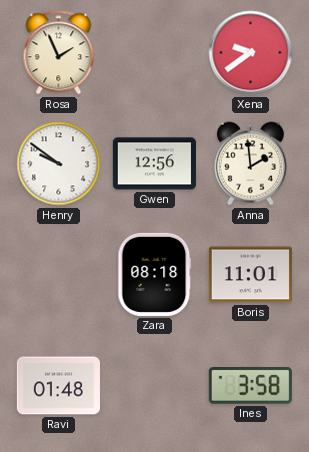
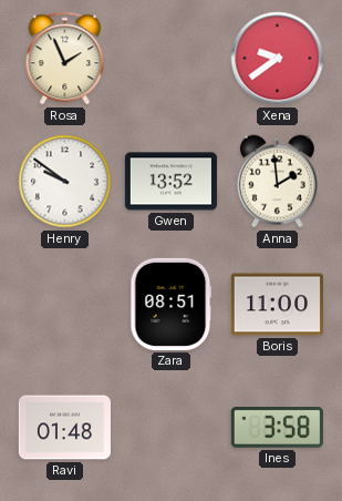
Gwen: 12:56 -> 13:52 (170, 182)
Zara: 08:18 -> 08:51 (172, 304)
Boris: 11:01 -> 11:00 (277, 305)
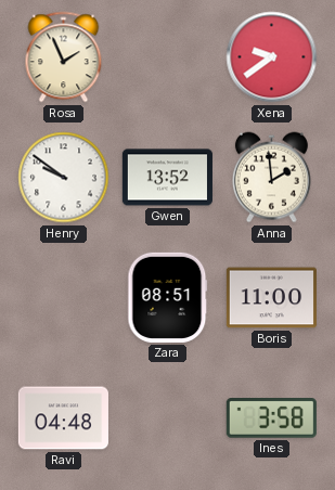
Ravi: 01:48 -> 04:48 (63, 418)
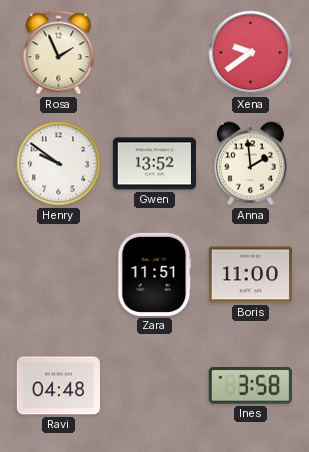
Zara: 08:51 -> 11:51 (155, 274)
